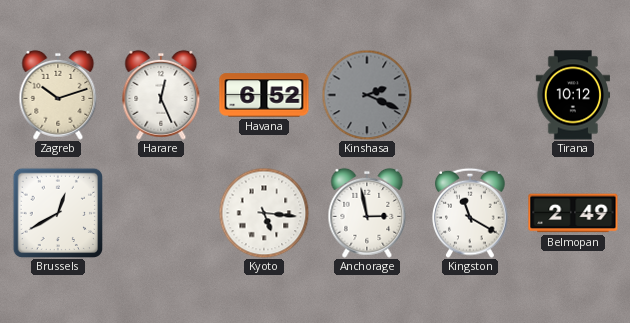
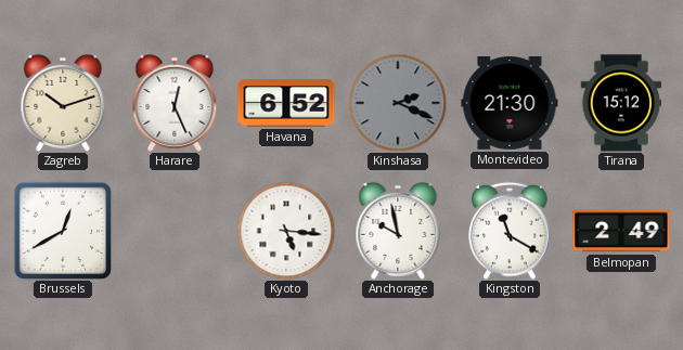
Montevideo: none -> 21:30 (510, 104)
Tirana: 10:12 -> 15:12 (621, 103)
Anchorage: 2:58 -> 9:58 (398, 231)
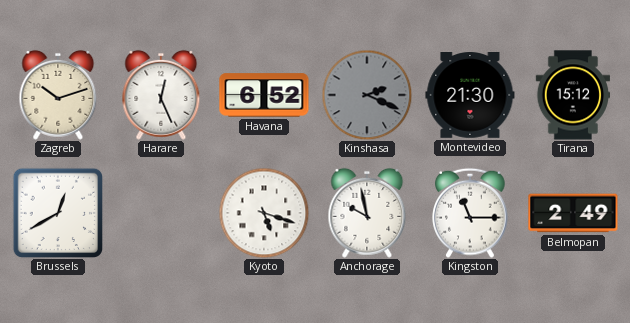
Kyoto: 5:16 -> 5:18 (264, 213)
Kingston: 11:20 -> 11:15 (470, 213)
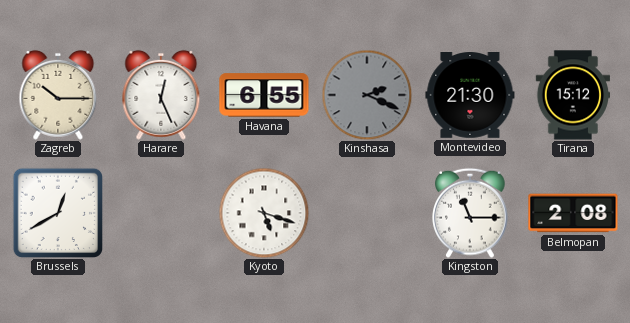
Zagreb: 10:12 -> 10:15 (58, 95)
Havana: 6:52 -> 6:55 (264, 95)
Anchorage: 9:58 -> none (367, 213)
Belmopan: 2:49 -> 2:08 (573, 213)
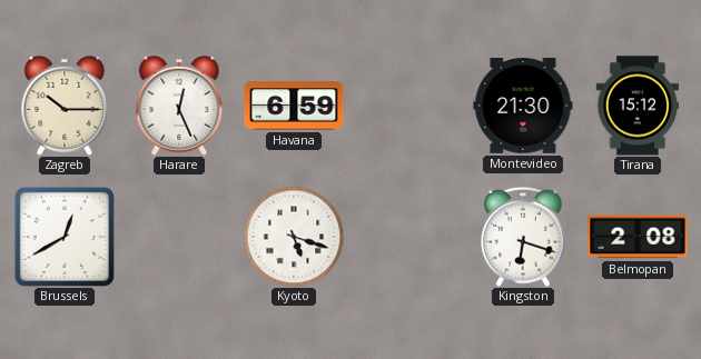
Havana: 6:55 -> 6:59 (294, 106)
Kinshasa: 2:19 -> none (367, 95)
Kingston: 11:15 -> 6:18 (523, 237)
